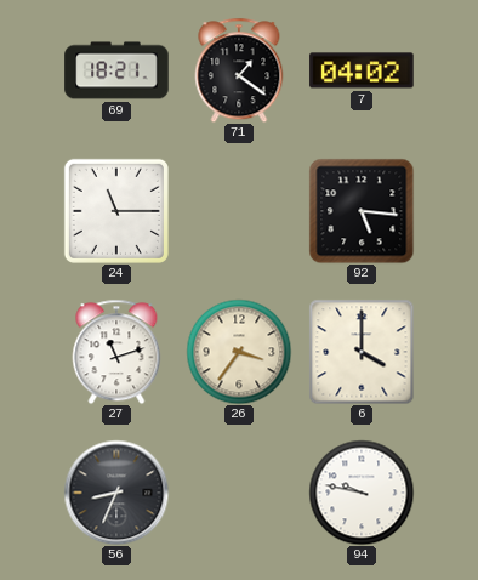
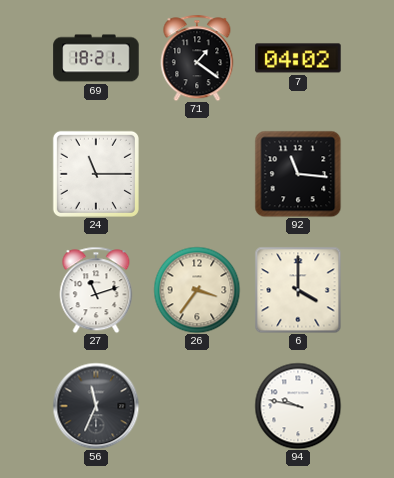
92: 5:16 -> 11:16 (298, 174)
56: 8:34 -> 11:34 (96, 406)
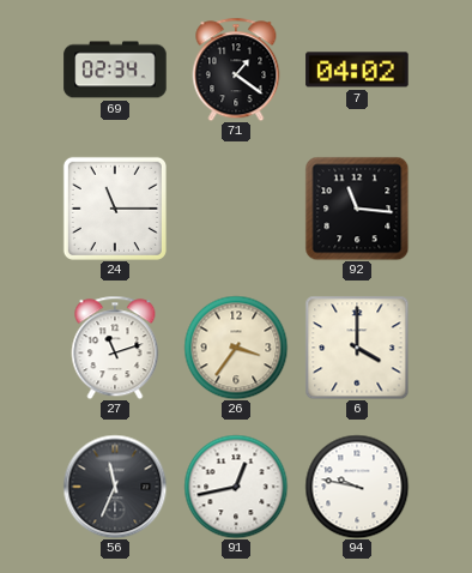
69: 18:21 -> 02:34 (115, 70)
91: none -> 12:43 (236, 487)
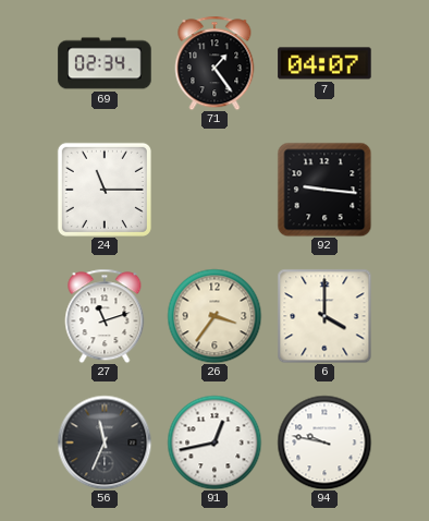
71: 1:21 -> 1:24 (214, 63)
7: 04:02 -> 04:07 (324, 63)
92: 11:16 -> 9:16 (324, 190)
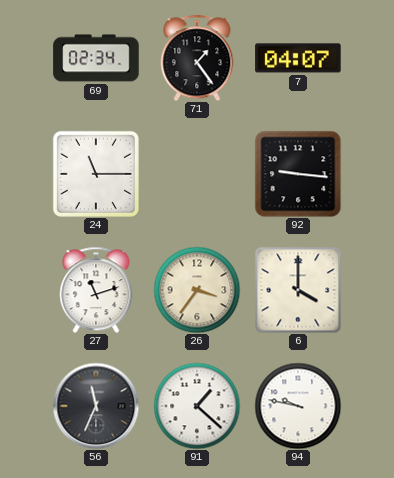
91: 12:43 -> 1:22 (197, 406)
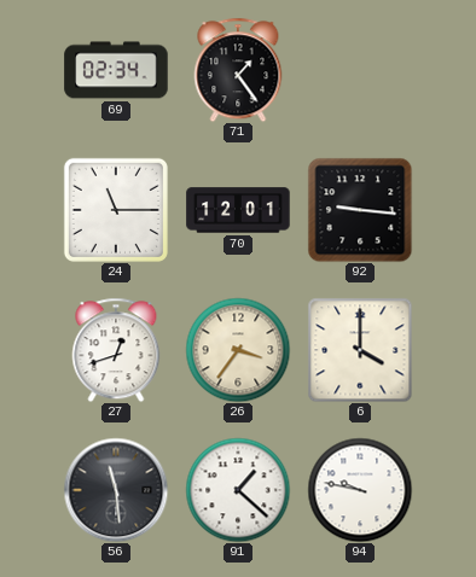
7: 04:07 -> none (298, 58)
70: none -> 12:01 (238, 210)
27: 11:12 -> 12:42 (116, 350)
56: 11:34 -> 11:29 (116, 490)
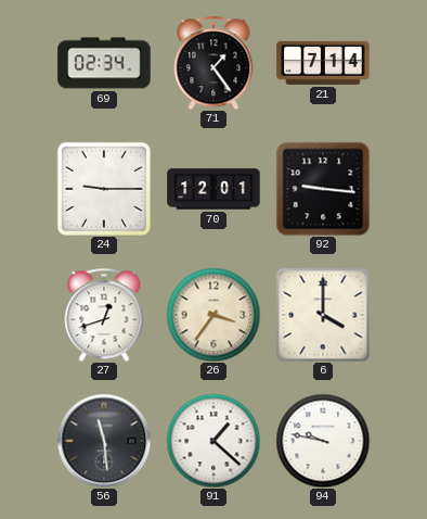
21: none -> 7:14 (323, 63)
24: 11:15 -> 9:15 (104, 189)
